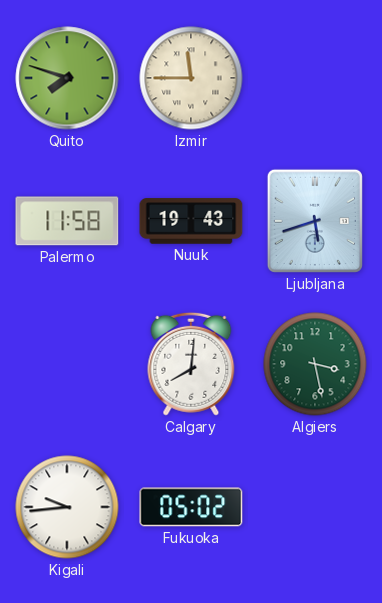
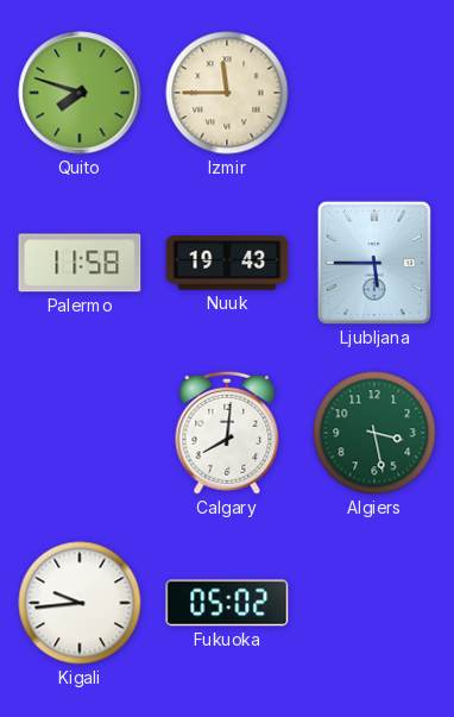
Ljubljana: 5:42 -> 5:45 (374, 263)
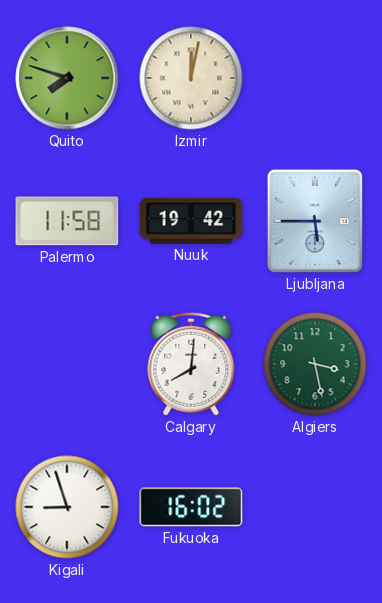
Izmir: 11:45 -> 12:02 (191, 78)
Nuuk: 19:43 -> 19:42 (191, 221)
Kigali: 9:44 -> 8:57 (67, 507)
Fukuoka: 05:02 -> 16:02 (191, 507)
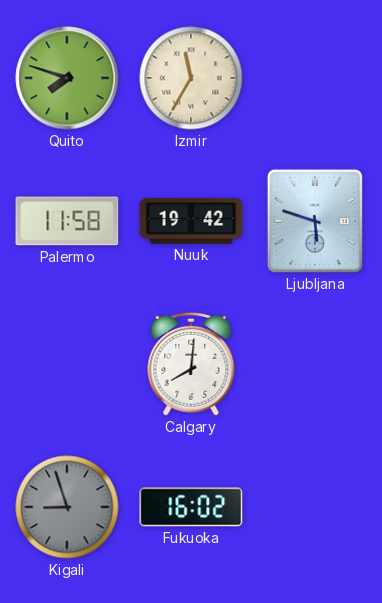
Izmir: 12:02 -> 11:35 (191, 78)
Ljubljana: 5:45 -> 5:48 (315, 221)
Algiers: 3:28 -> none (315, 364)
Kigali dial: white -> grey (67, 507)
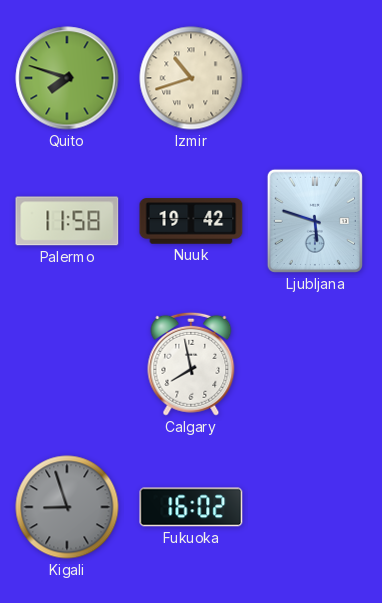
Izmir: 11:35 -> 10:42 (191, 78)
Calgary: 8:01 -> 7:58 (191, 364)
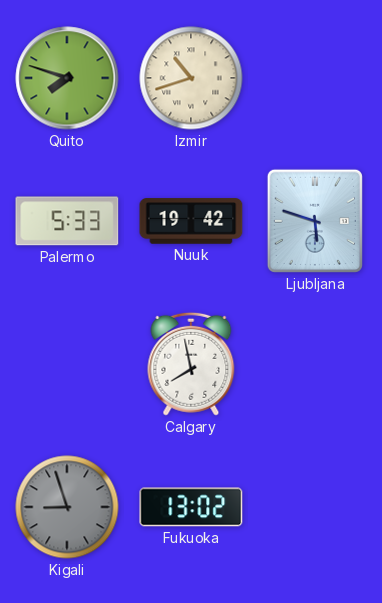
Palermo: 11:58 -> 5:33 (67, 221)
Fukuoka: 16:02 -> 13:02 (191, 507)
